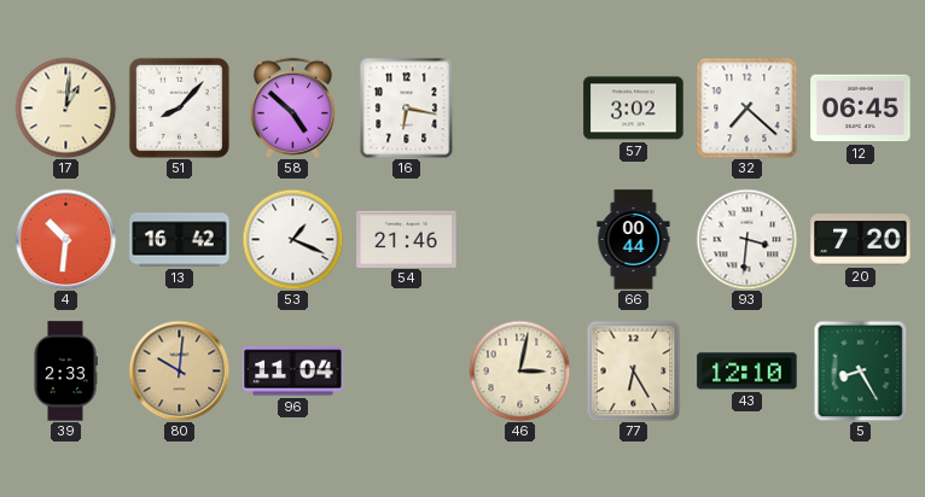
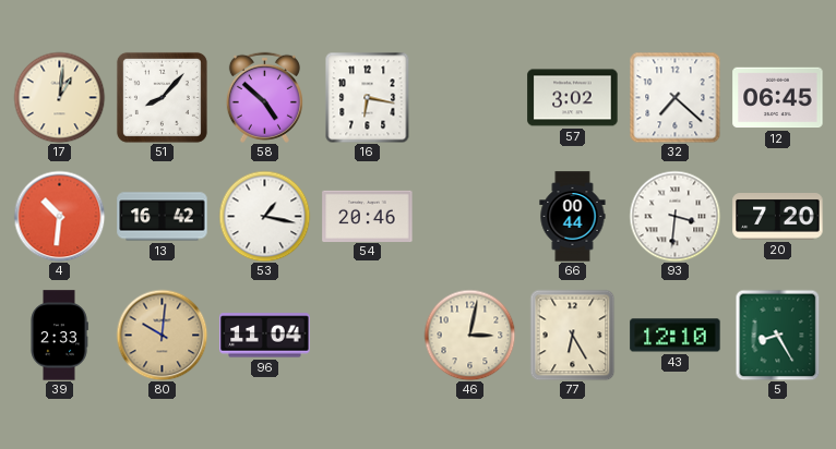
53: 1:19 -> 1:17 (264, 216)
54: 21:46 -> 20:46 (368, 216)
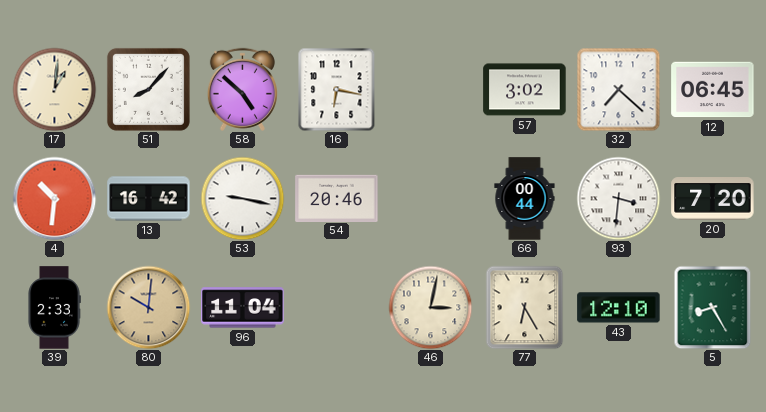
53: 1:17 -> 9:17 (242, 198)
